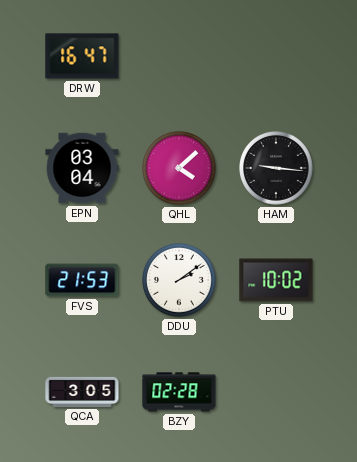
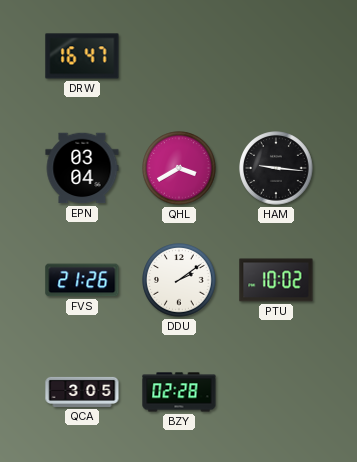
QHL: 4:08 -> 3:40 (179, 168)
FVS: 21:53 -> 21:26 (82, 280)
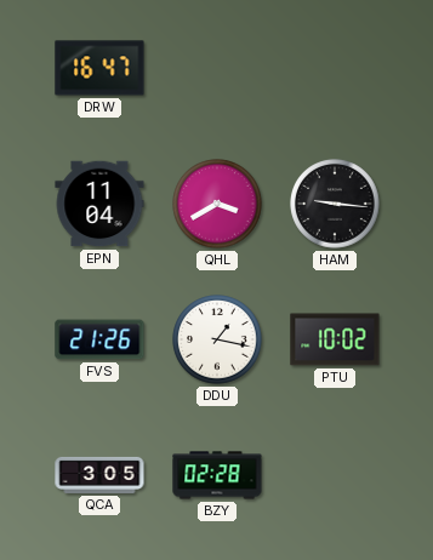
EPN: 03:04 -> 11:04 (99, 204)
DDU: 2:09 -> 1:17 (217, 339)
